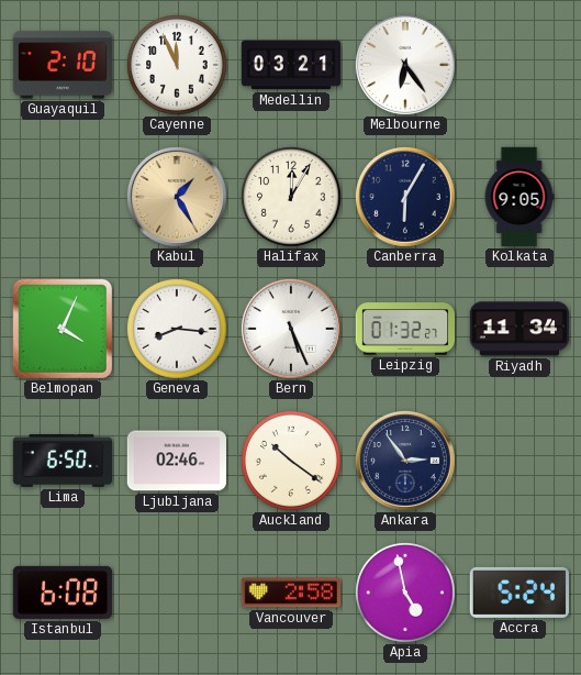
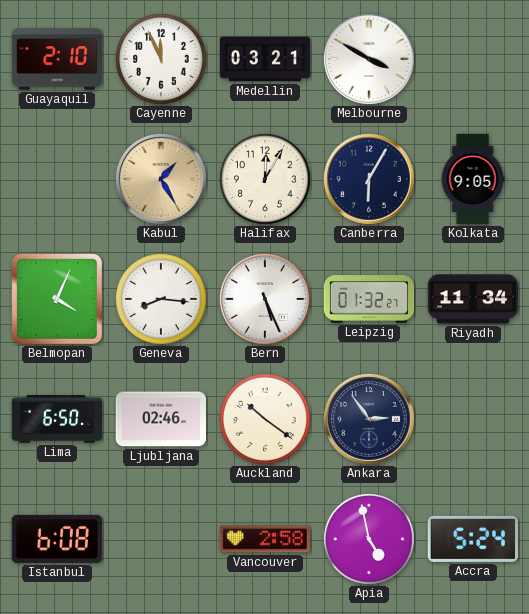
Melbourne: 6:24 -> 3:50 (369, 59)
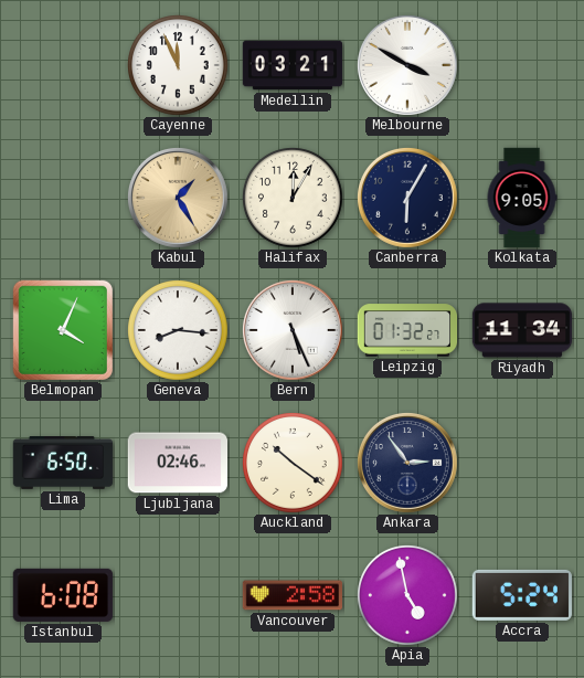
Guayaquil: 2:10 -> none (57, 59)
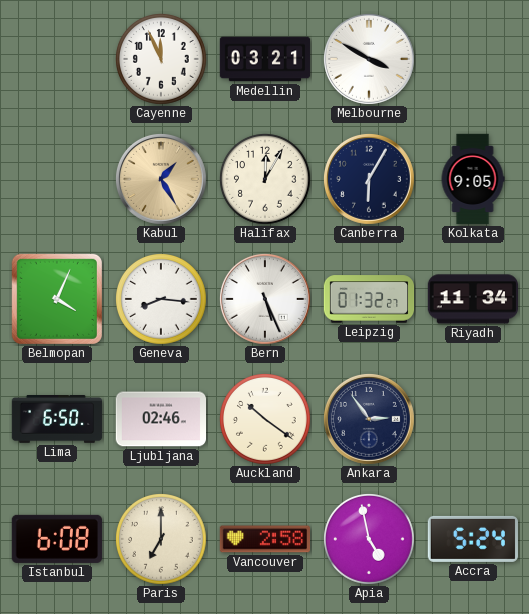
Paris: none -> 7:00 (162, 540)
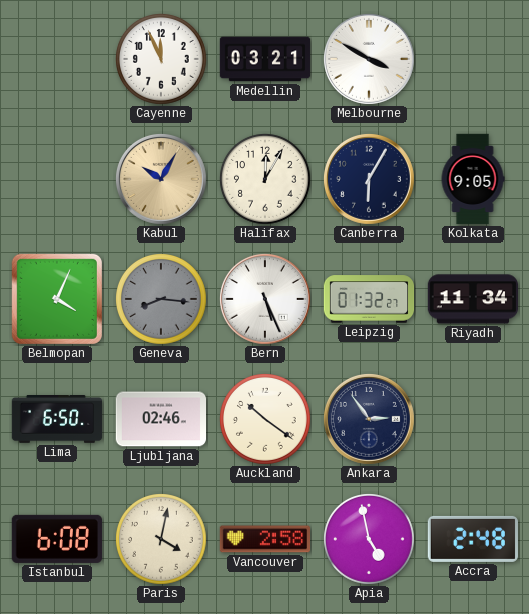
Kabul: 1:25 -> 10:05 (161, 179)
Geneva dial: white -> grey (162, 300)
Paris: 7:00 -> 4:02 (162, 540)
Accra: 5:24 -> 2:48 (473, 539)
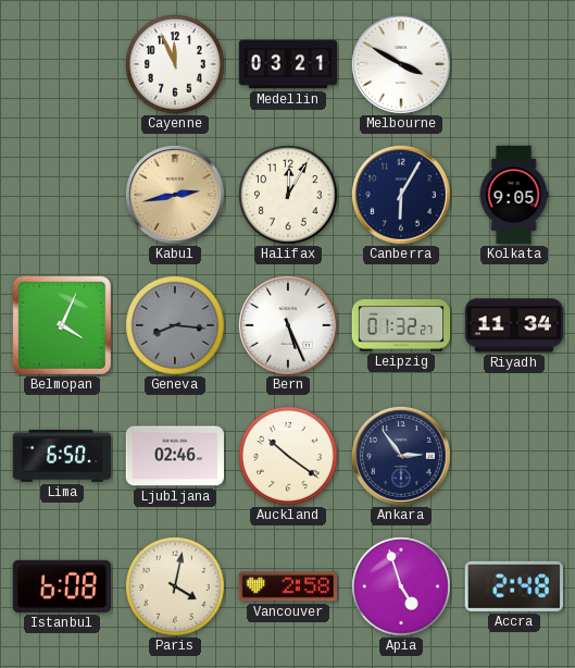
Kabul: 10:05 -> 2:43 (175, 195)
Apia: 4:58 -> 4:57 (402, 587)
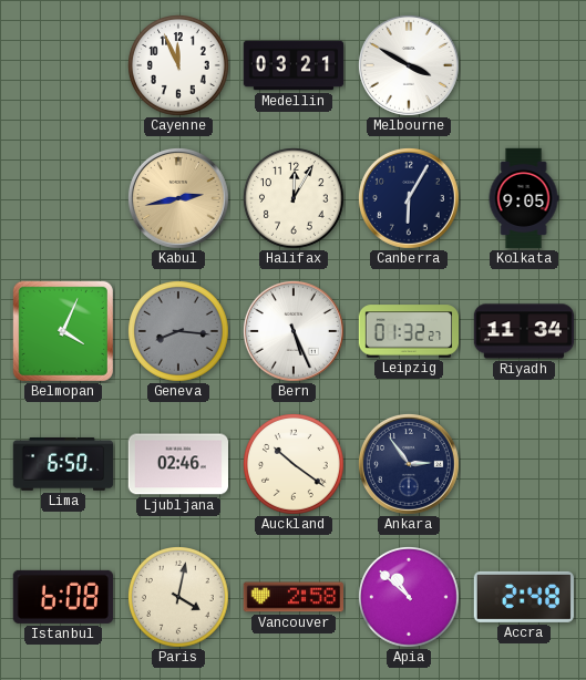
Apia: 4:57 -> 10:52 (410, 598)
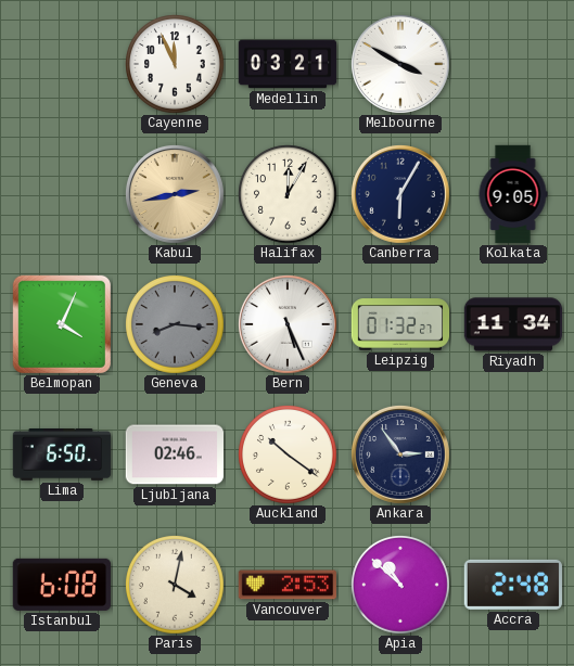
Vancouver: 2:58 -> 2:53 (286, 585)
